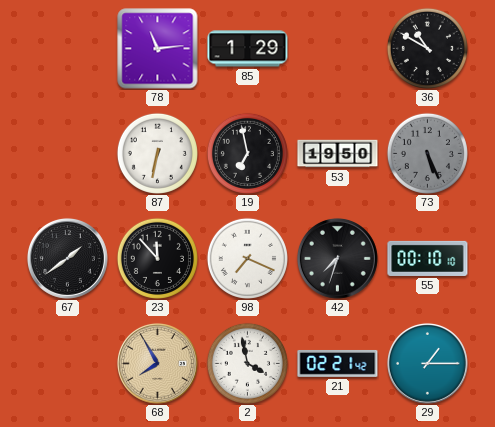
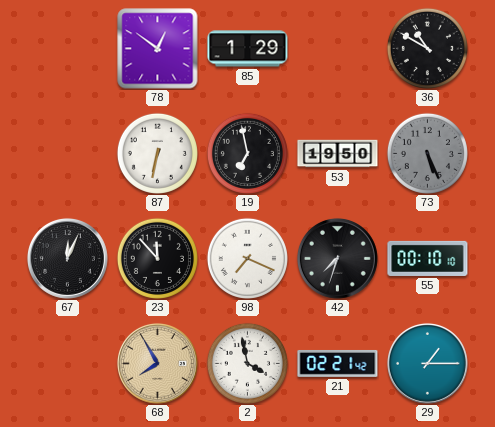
78: 11:14 -> 12:51 (158, 49)
67: 1:39 -> 12:04 (67, 258)
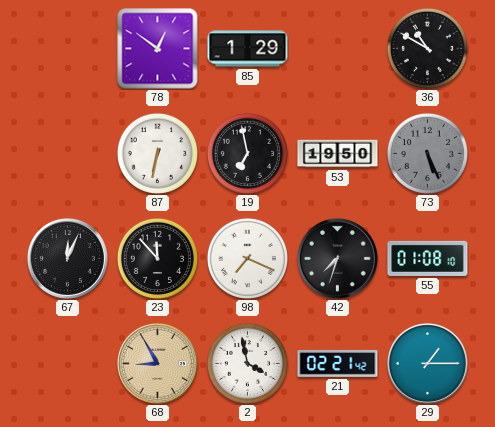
55: 00:10 -> 01:08 (428, 258)
68: 7:55 -> 8:55 (157, 363)
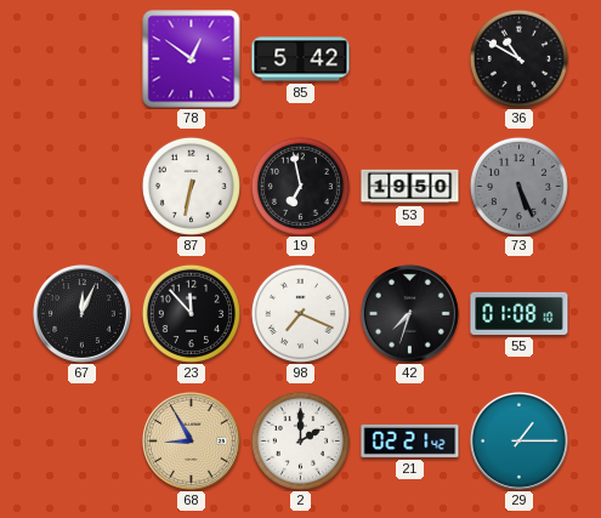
85: 1:29 -> 5:42 (301, 59)
2: 3:58 -> 2:00 (300, 440)
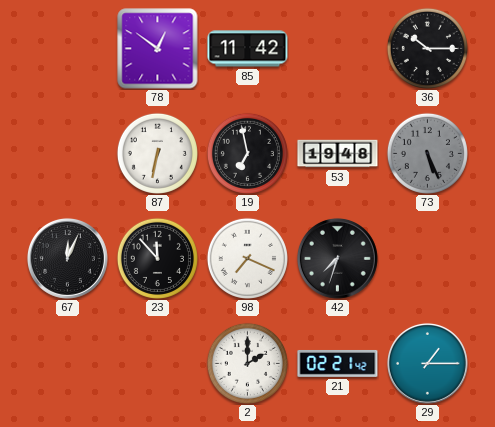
85: 5:42 -> 11:42 (248, 49)
36: 10:50 -> 10:15 (427, 48)
53: 19:50 -> 19:48 (338, 154)
55: 01:08 -> none (520, 313)
68: 8:55 -> none (191, 440)
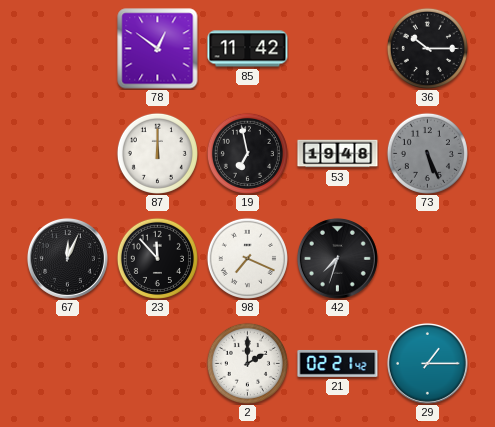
87: 6:32 -> 12:00 (157, 153)
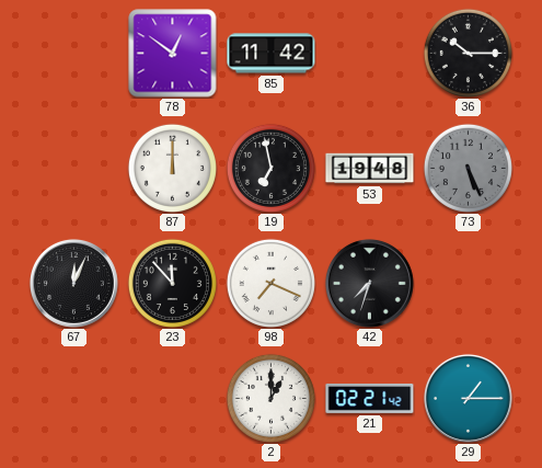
2: 2:00 -> 1:00 (270, 398)
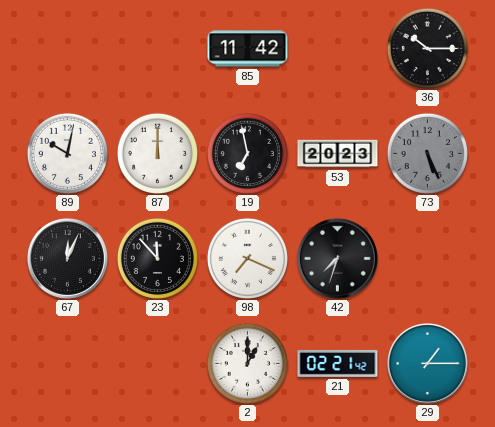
78: 12:51 -> none (173, 54)
89: none -> 10:02 (67, 153)
53: 19:48 -> 20:23 (338, 154)
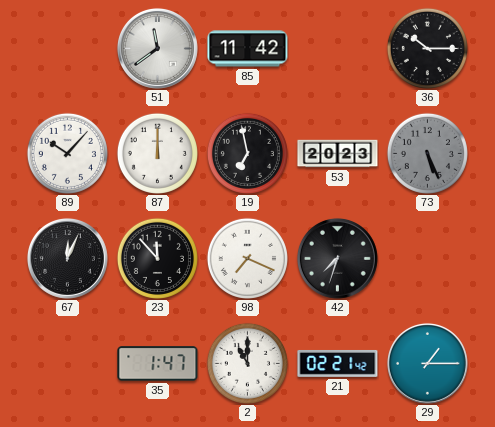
51: none -> 11:39 (157, 48)
89: 10:02 -> 10:07 (67, 153)
35: none -> 1:47 (158, 364)
2: 1:00 -> 11:00 (247, 363)
